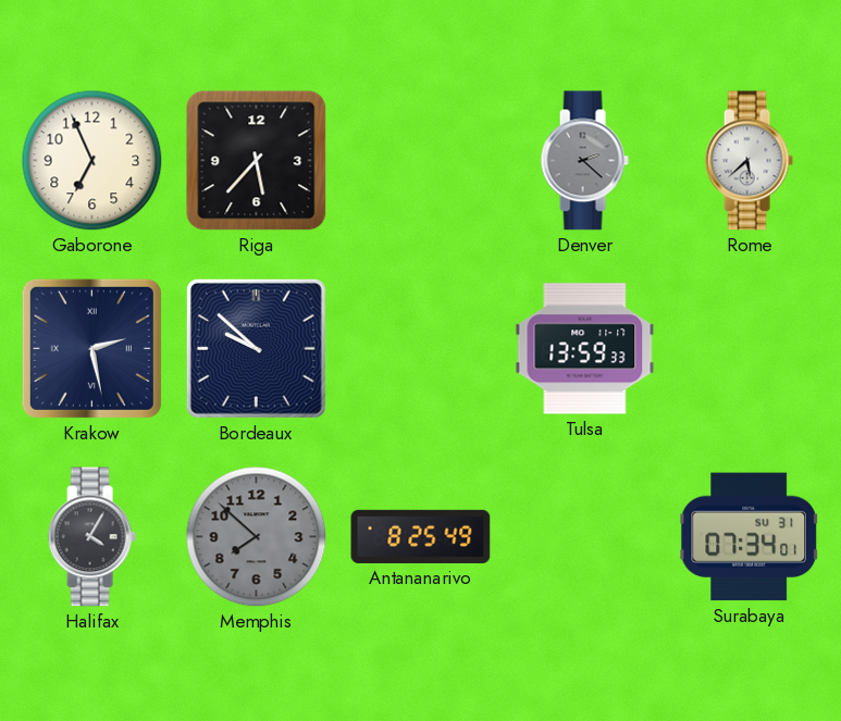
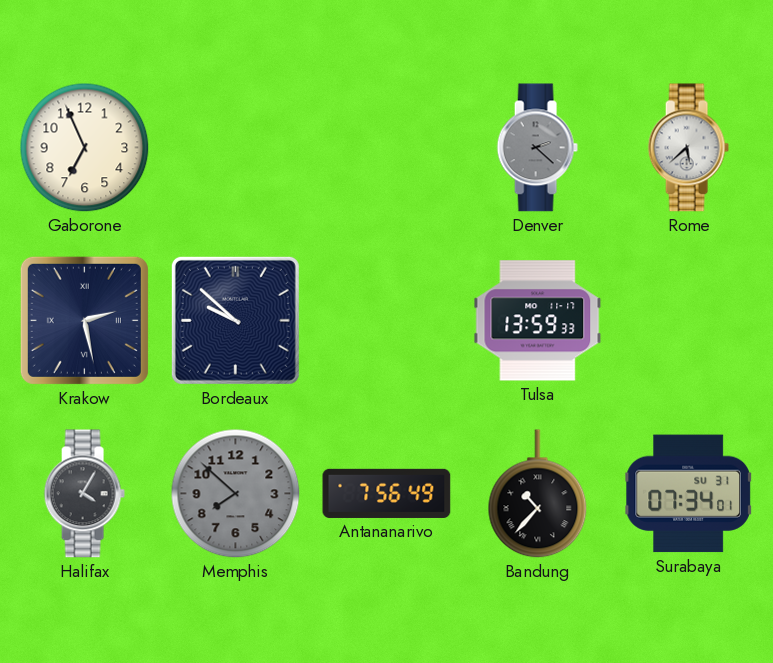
Riga: 5:37 -> none (257, 161)
Antananarivo: 8:25 -> 7:56 (387, 493)
Bandung: none -> 10:37 (538, 494)
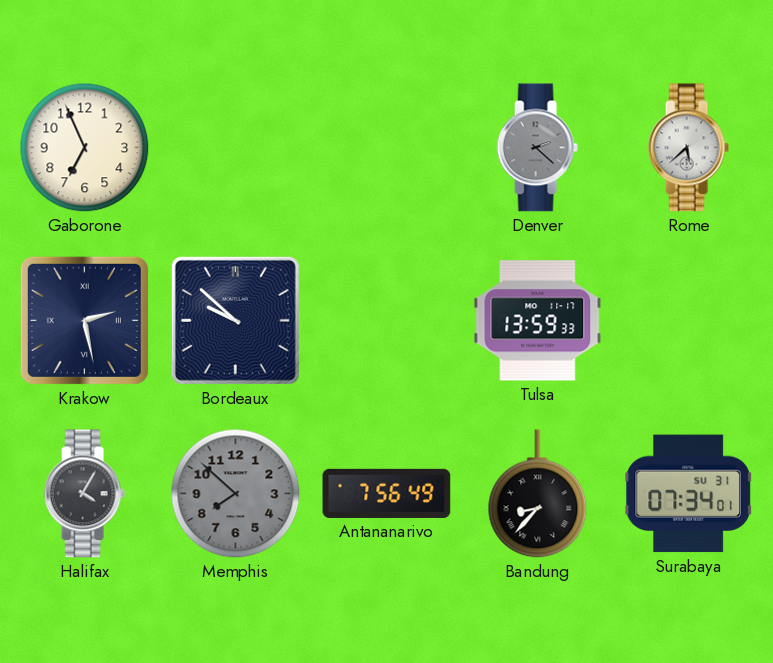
Bandung: 10:37 -> 8:37 (538, 494)
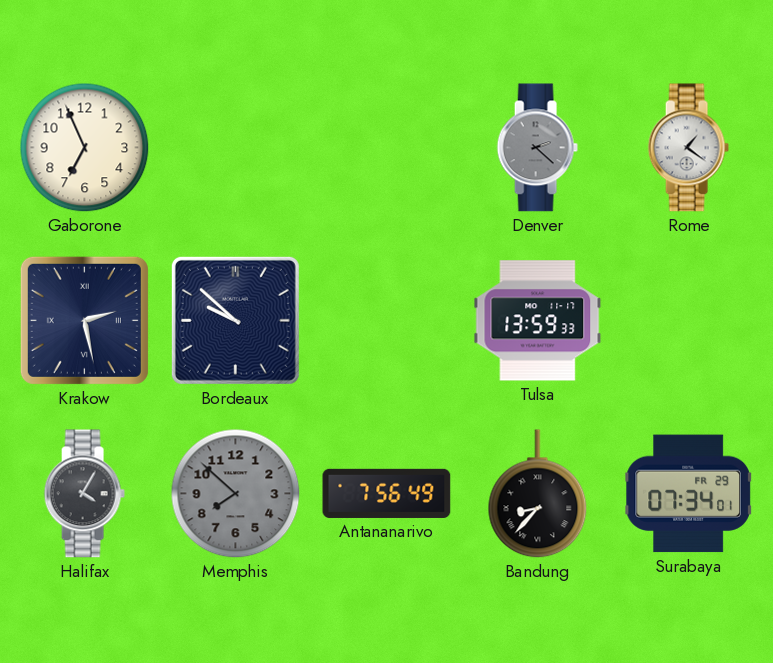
Rome: 5:38 -> 1:21 (688, 148)
Surabaya date: SU 31 -> FR 29 (689, 494)
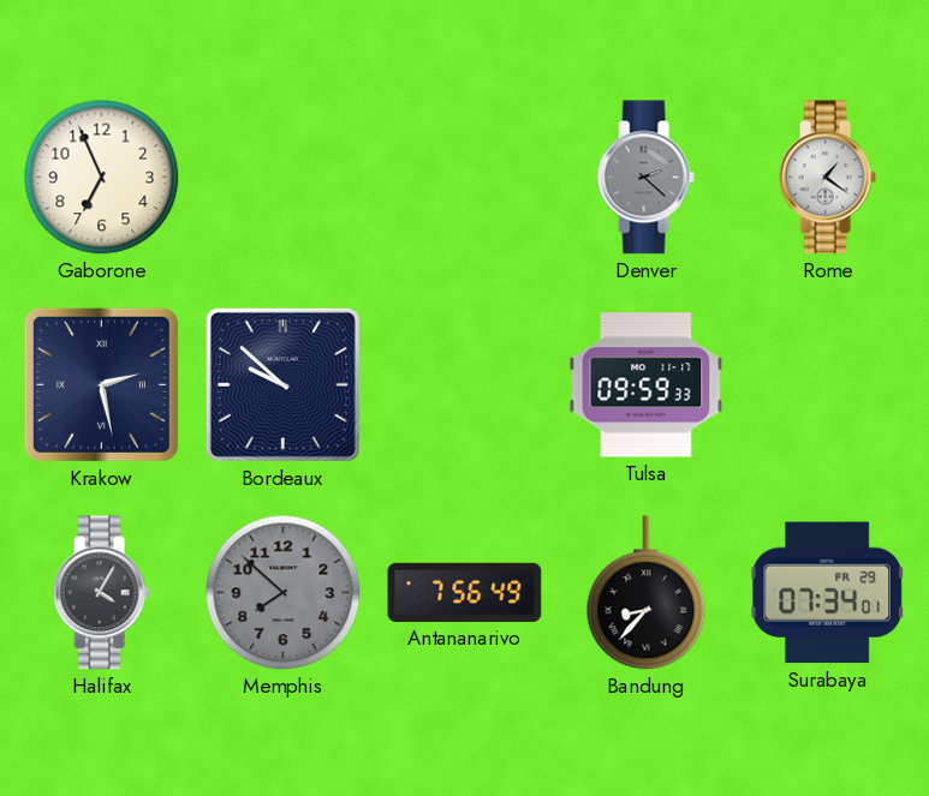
Tulsa: 13:59 -> 09:59 (647, 385)
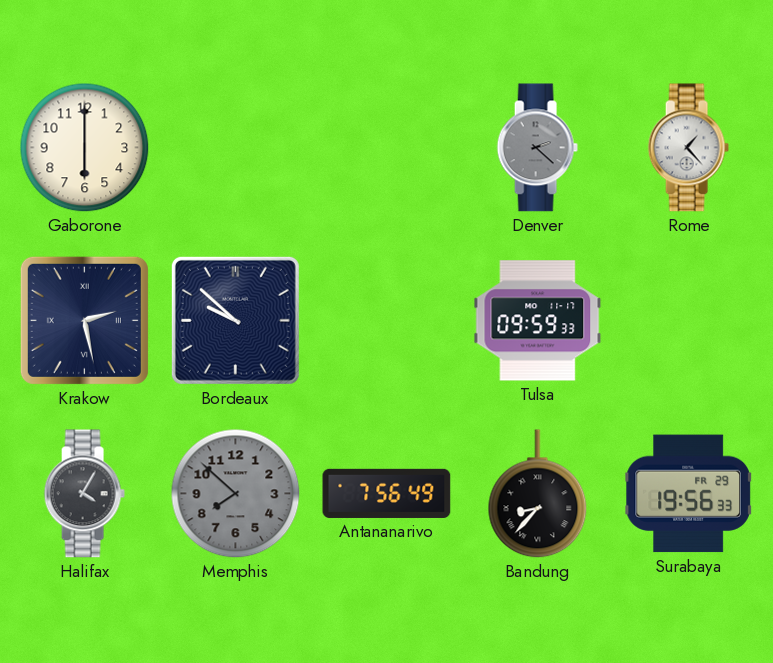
Gaborone: 6:56 -> 6:00 (85, 148)
Rome: 1:21 -> 1:23 (688, 148)
Surabaya: 07:34 -> 19:56 (689, 494)
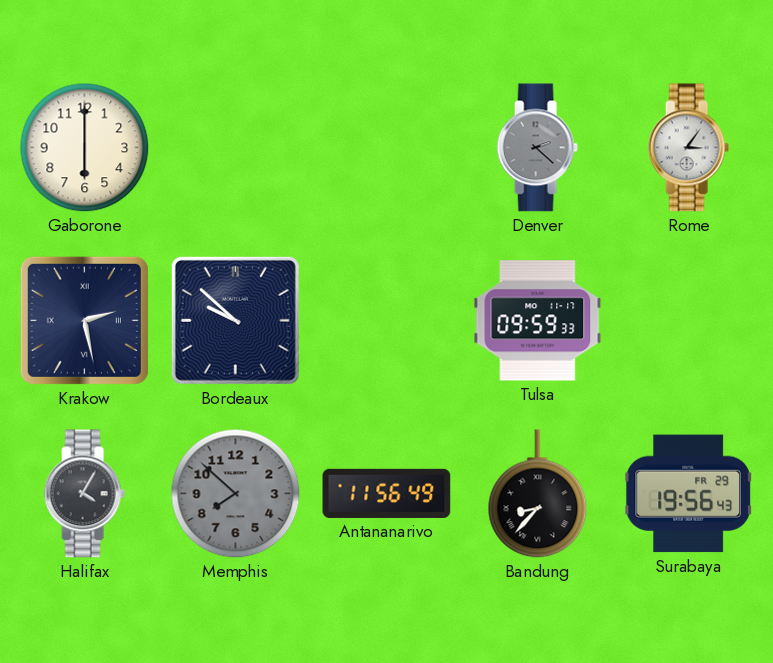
Rome: 1:23 -> 3:06 (688, 148)
Antananarivo: 7:56 -> 11:56 (387, 493)
Surabaya: 19:56:33 -> 19:56:43 (689, 494)
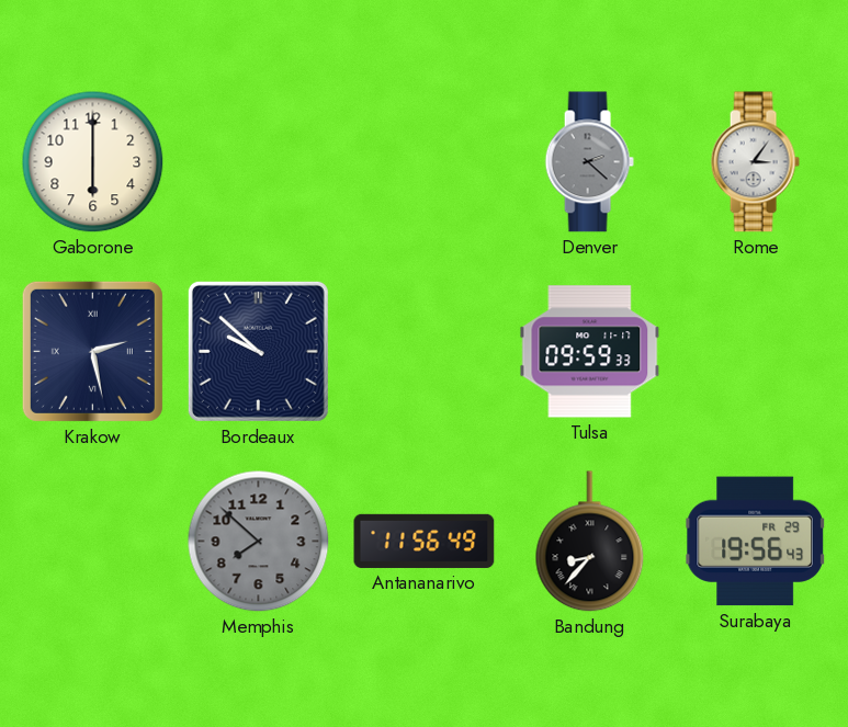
Halifax: 4:05 -> none (84, 494)
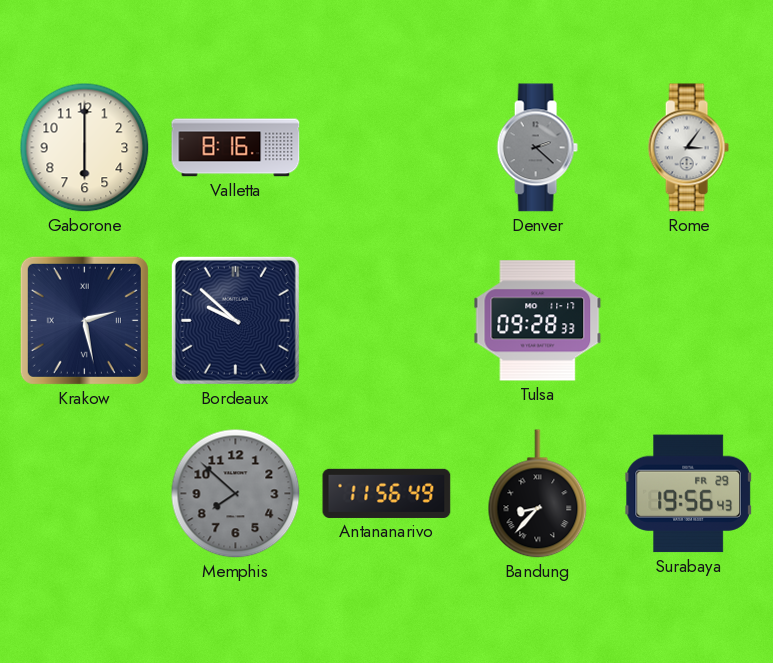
Valletta: none -> 8:16 (236, 148)
Tulsa: 09:59 -> 09:28 (538, 321)
